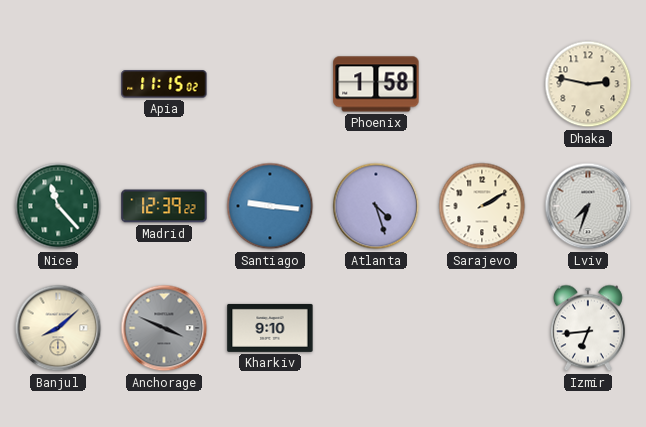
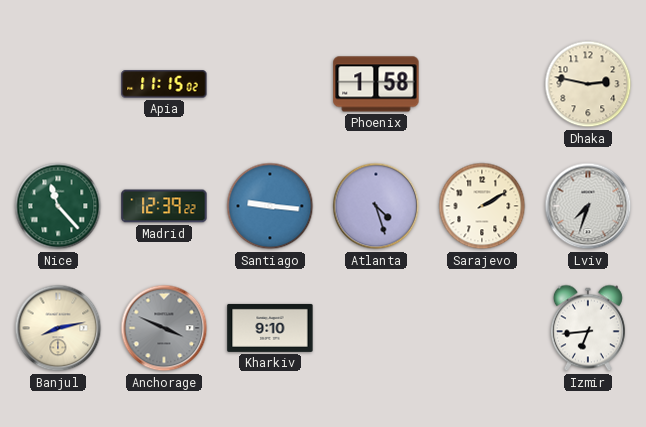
Banjul: 8:08 -> 8:13 (58, 328)
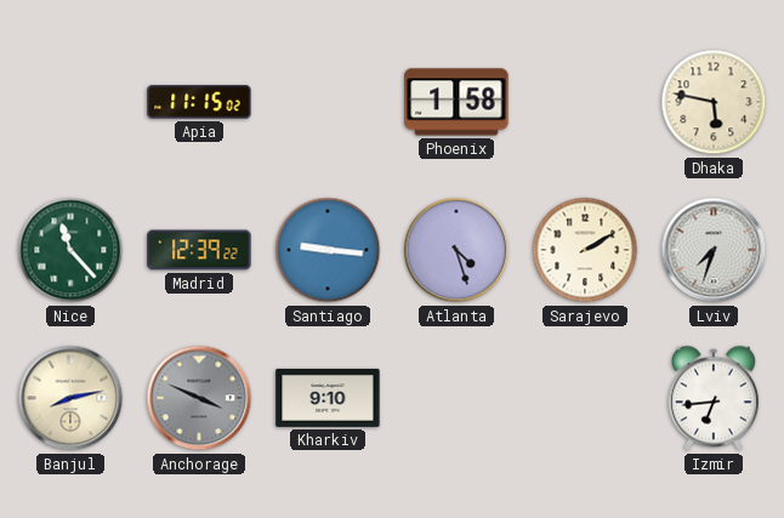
Dhaka: 2:47 -> 5:47 (714, 102)
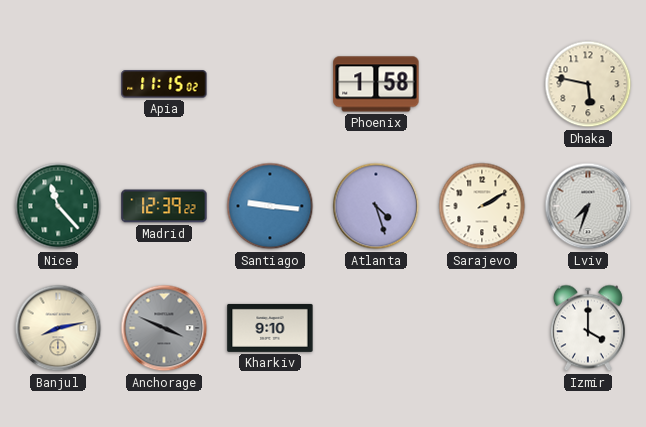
Izmir: 6:44 -> 4:00 (588, 328)
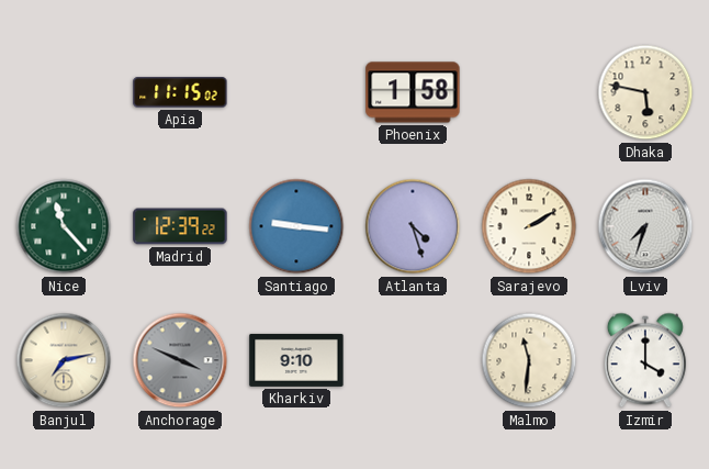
Banjul: 8:13 -> 7:13 (64, 360)
Malmo: none -> 11:31 (529, 360)
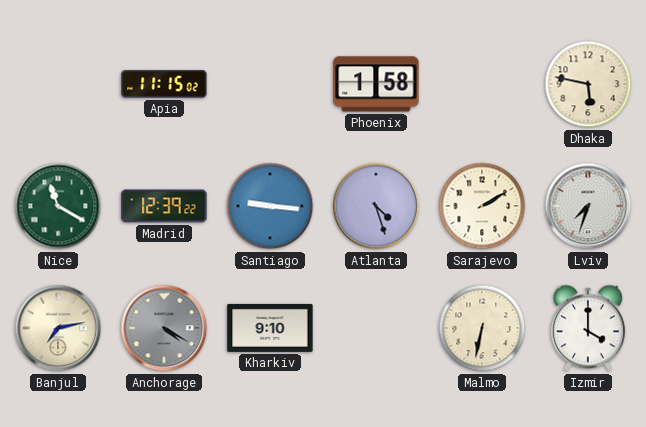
Nice: 11:23 -> 11:20 (58, 206)
Anchorage: 3:49 -> 4:20 (164, 328)
Malmo: 11:31 -> 6:32 (482, 328)
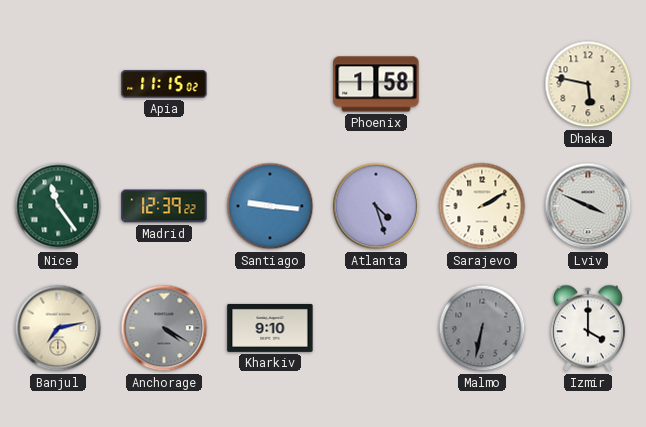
Nice: 11:20 -> 11:24 (58, 206)
Lviv: 7:33 -> 3:49 (588, 206)
Malmo dial: cream -> grey (482, 328)
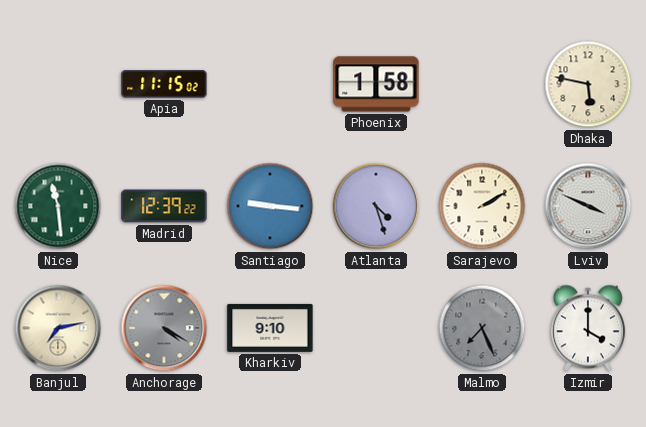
Nice: 11:24 -> 11:29 (58, 206)
Malmo: 6:32 -> 7:26 (482, 328)
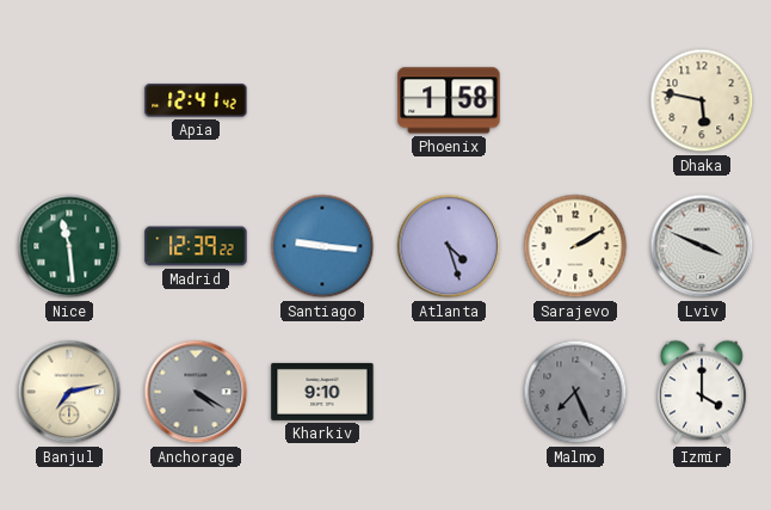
Apia: 11:15 -> 12:41 (196, 100)
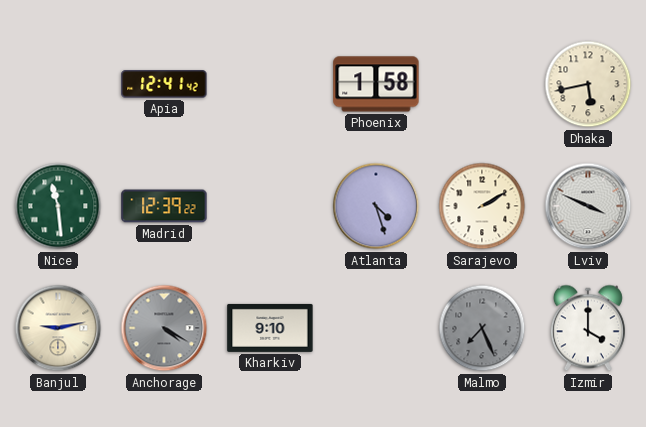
Dhaka: 5:47 -> 5:43 (588, 84)
Santiago: 9:16 -> none (322, 246)
Banjul: 7:13 -> 9:13 (58, 328)
